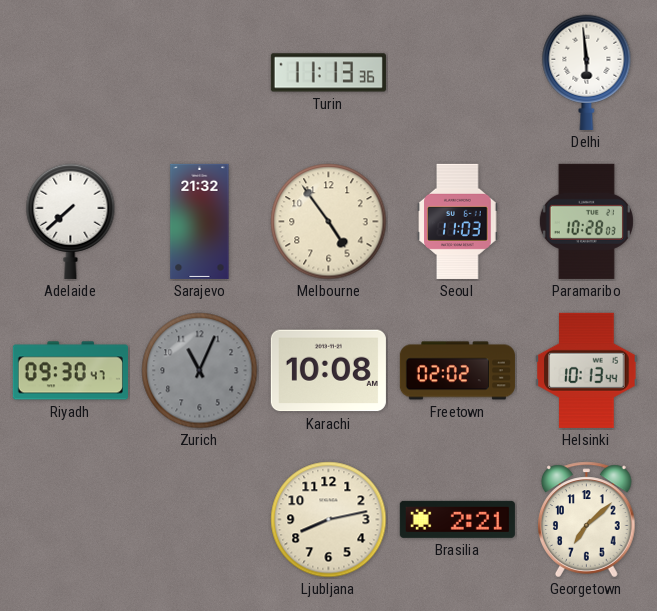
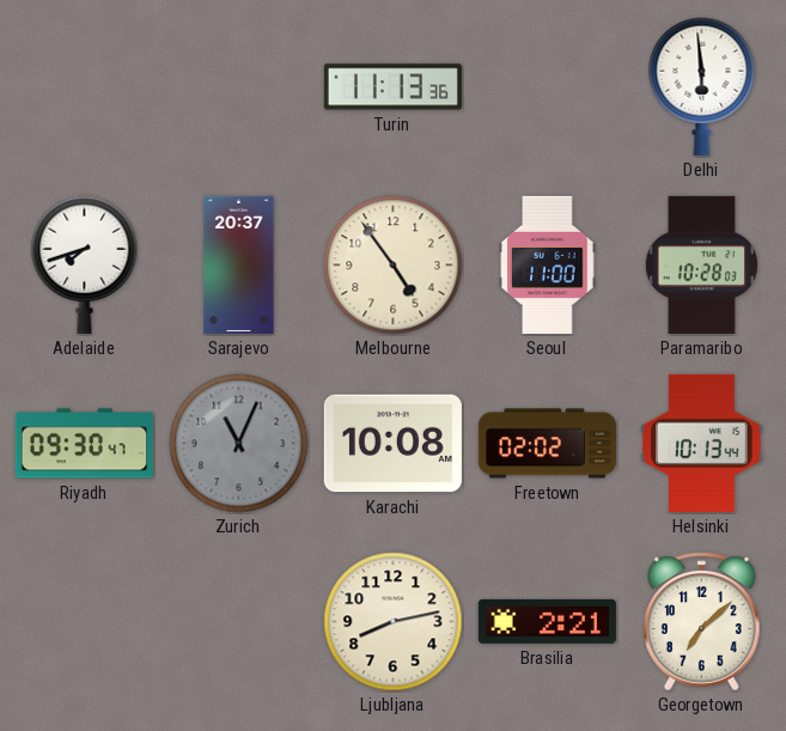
Adelaide: 7:38 -> 7:42 (85, 264)
Sarajevo: 21:32 -> 20:37 (239, 264)
Seoul: 11:03 -> 11:00 (548, 264)
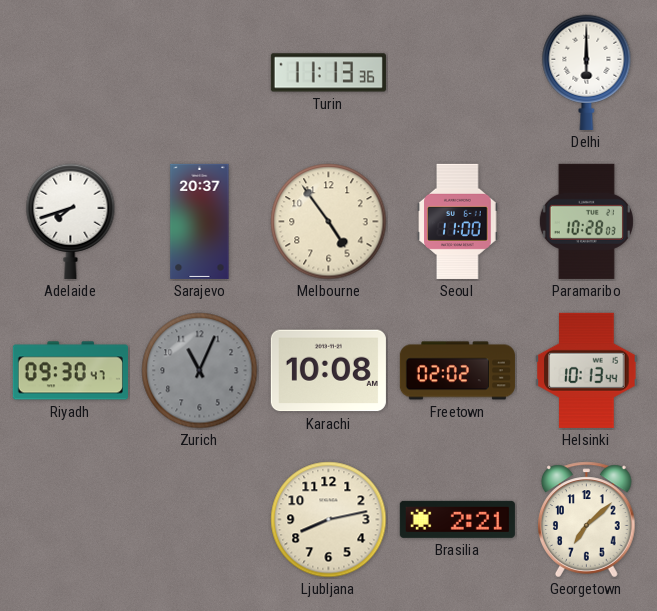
Delhi: 5:59 -> 6:00 (587, 72)
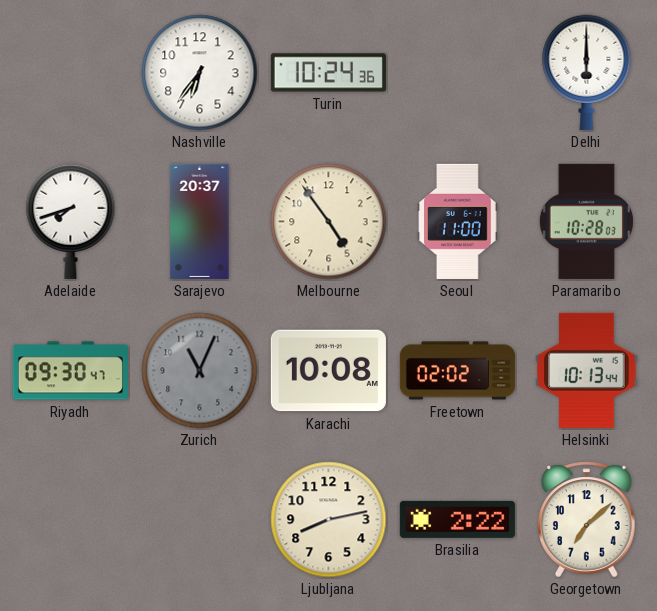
Nashville: none -> 6:36 (200, 73)
Turin: 11:13 -> 10:24 (328, 73)
Brasilia: 2:21 -> 2:22 (457, 519)
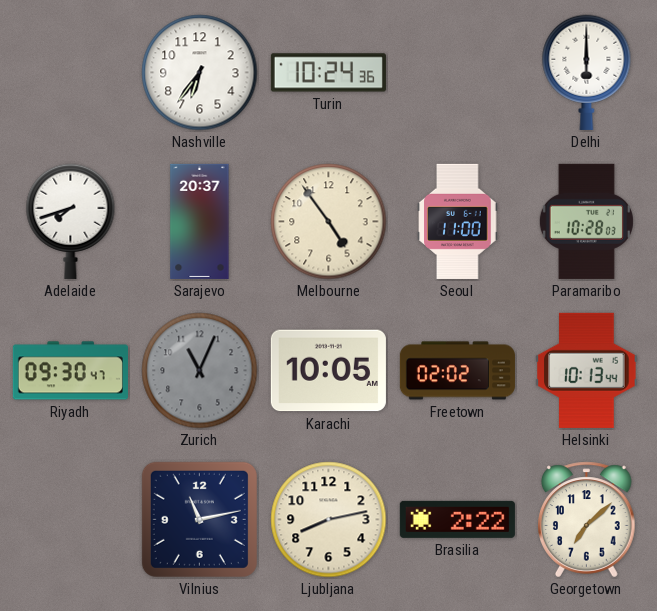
Karachi: 10:08 -> 10:05 (328, 371)
Vilnius: none -> 11:13 (199, 519)
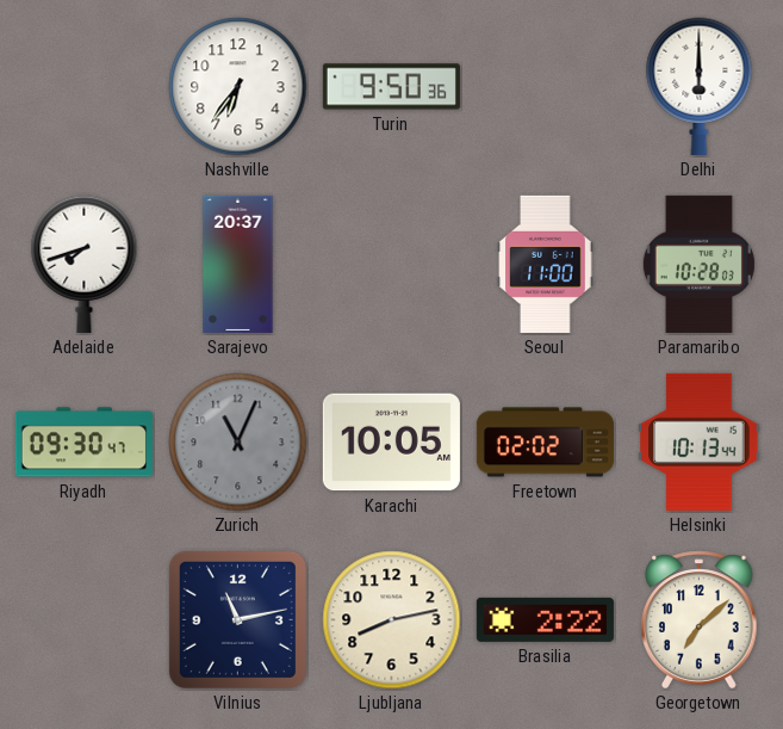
Turin: 10:24 -> 9:50 (391, 87)
Melbourne: 4:54 -> none (329, 222)
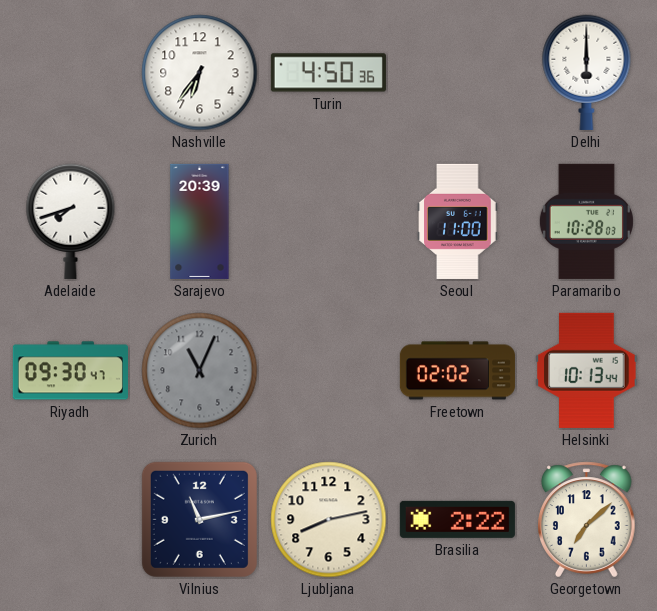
Turin: 9:50 -> 4:50 (328, 73)
Sarajevo: 20:37 -> 20:39 (200, 221)
Karachi: 10:05 -> none (391, 443)
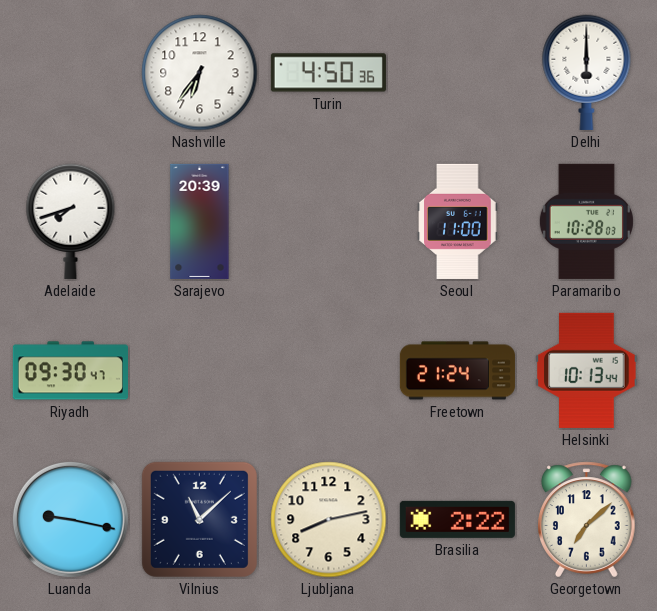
Zurich: 11:04 -> none (200, 371)
Freetown: 02:02 -> 21:24 (457, 371)
Luanda: none -> 9:17 (70, 519)
Vilnius: 11:13 -> 11:08 (199, 519)
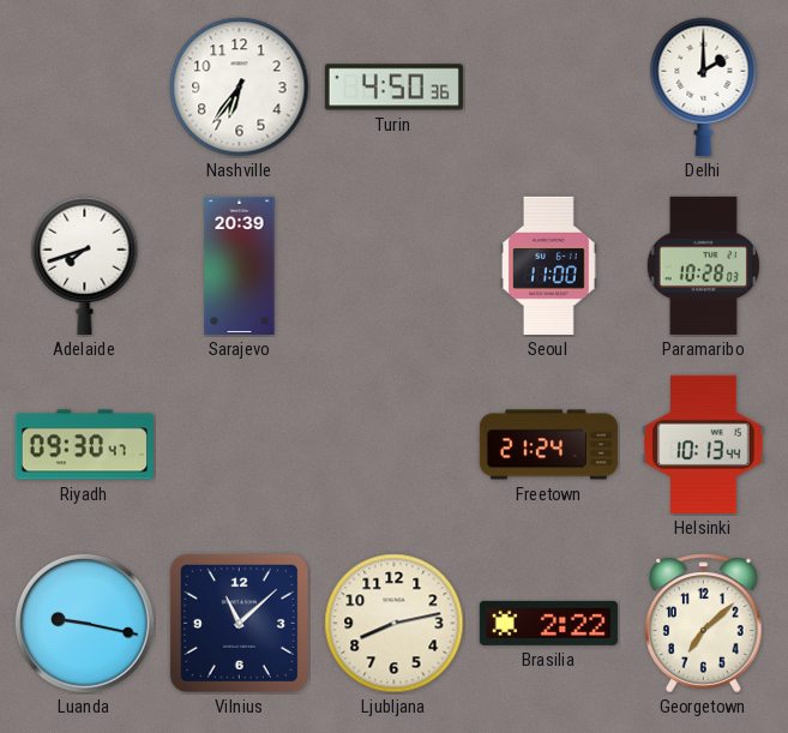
Delhi: 6:00 -> 2:00 (704, 86)
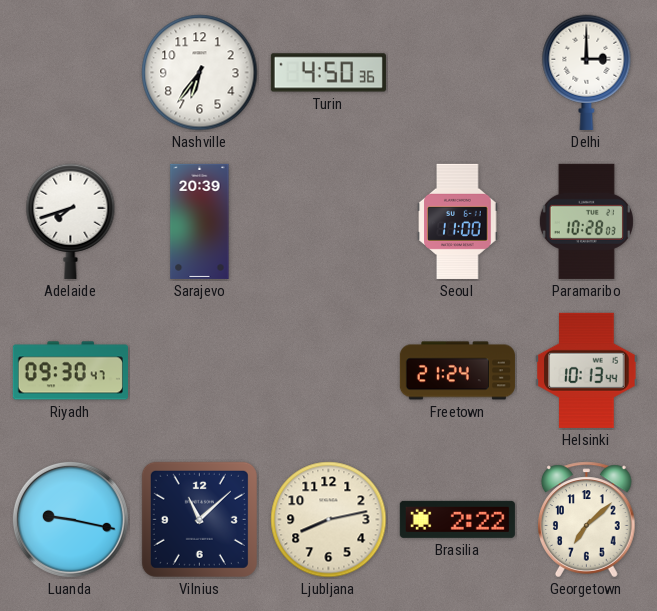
Delhi: 2:00 -> 3:00 (587, 72)
